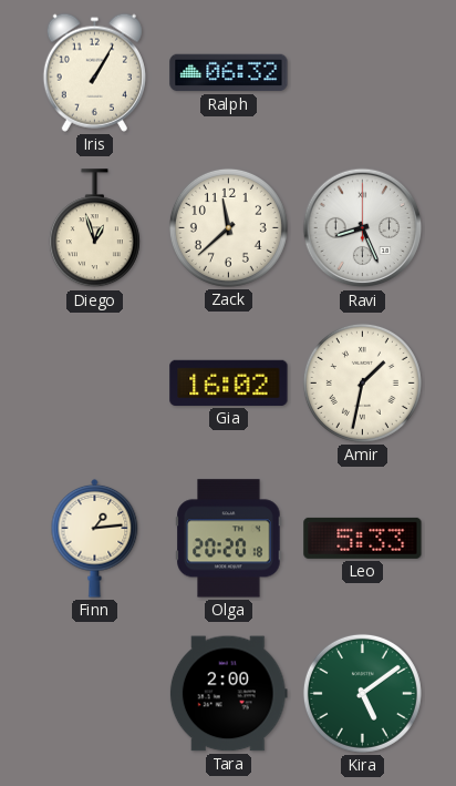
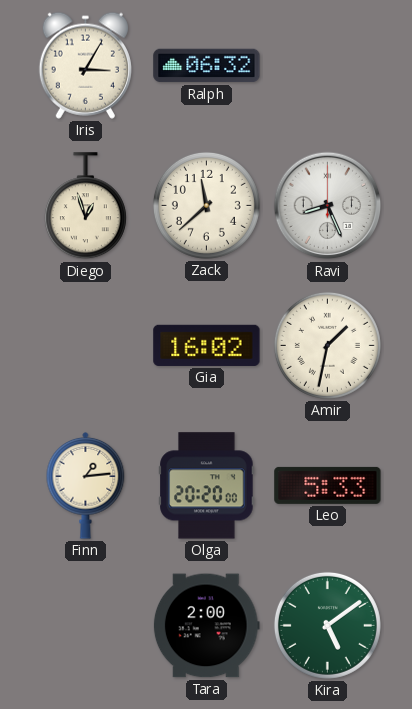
Iris: 1:05 -> 3:05 (85, 65)
Olga: 20:20:18 -> 20:20:00 (207, 486)
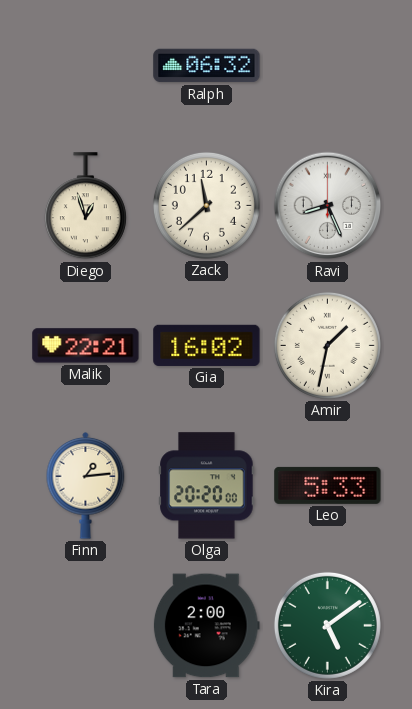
Iris: 3:05 -> none (85, 65)
Malik: none -> 22:21 (86, 346)
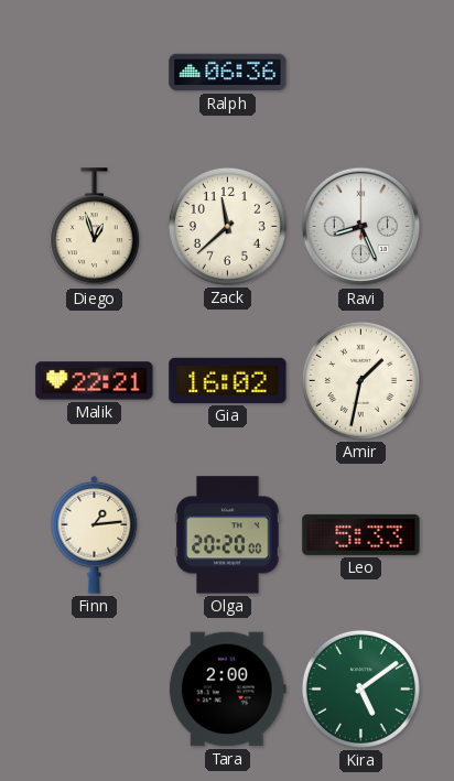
Ralph: 06:32 -> 06:36 (228, 73)
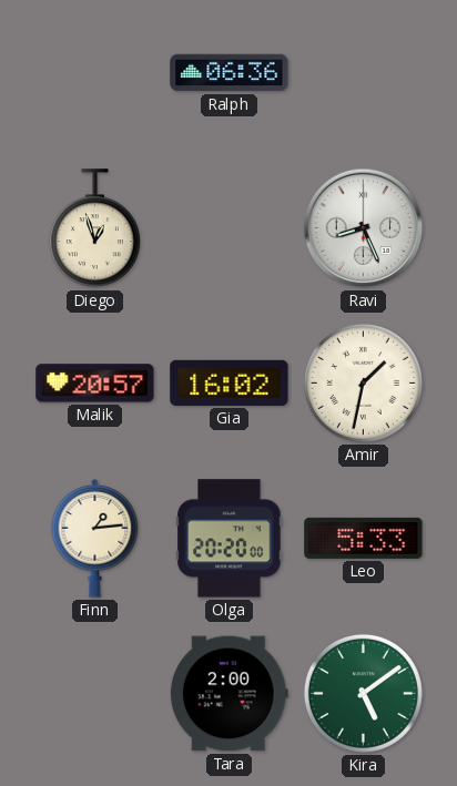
Zack: 11:38 -> none (227, 226)
Malik: 22:21 -> 20:57 (95, 384)
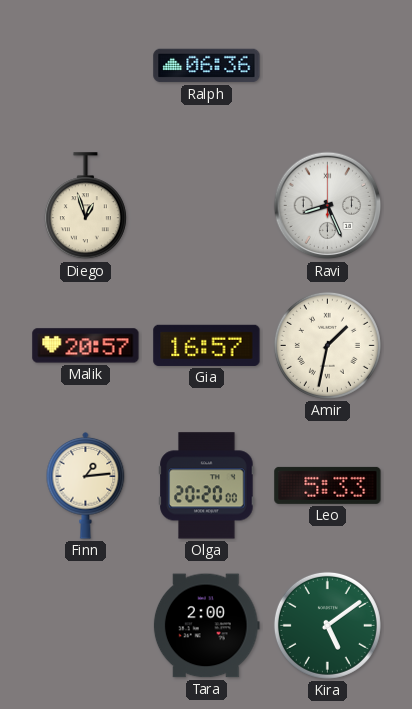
Gia: 16:02 -> 16:57 (207, 345)
